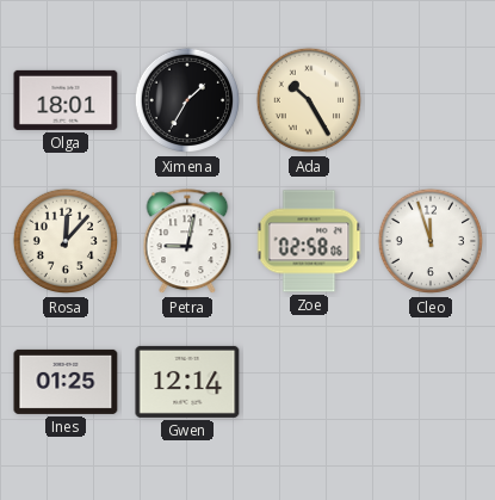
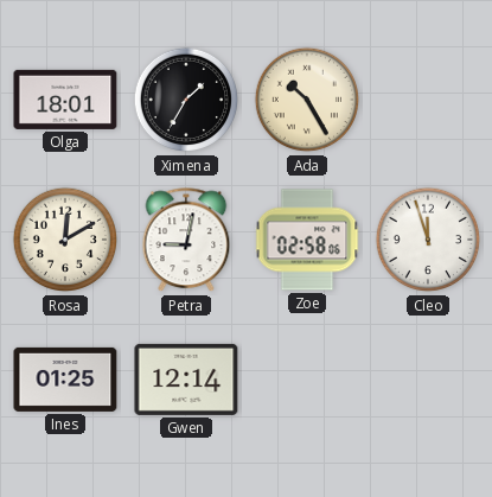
Rosa: 12:07 -> 12:10 (65, 240)
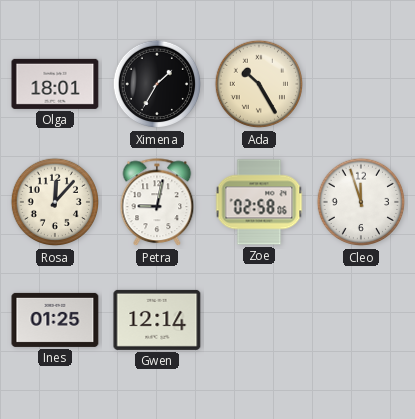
Rosa: 12:10 -> 12:07 (55, 202)
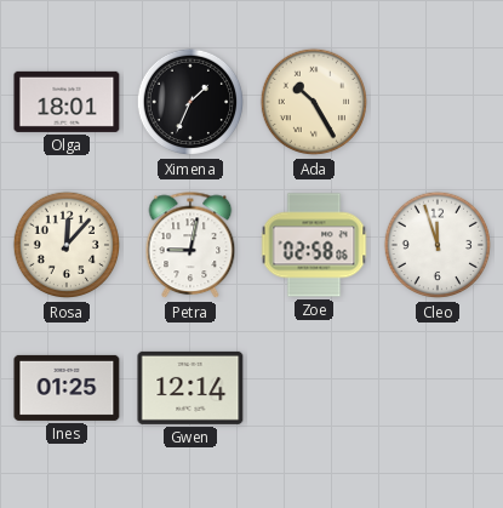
Ximena: 1:35 -> 1:34 (190, 102)
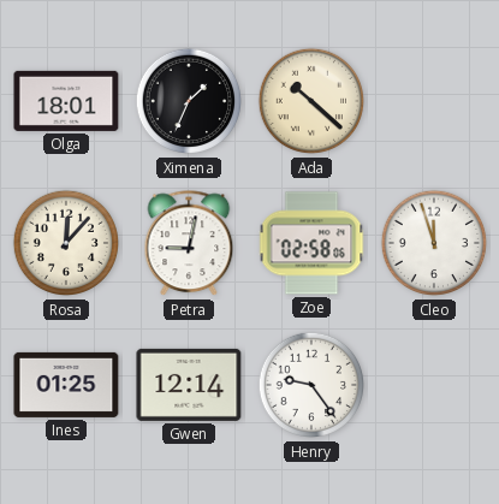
Ada: 10:25 -> 10:22 (311, 101)
Henry: none -> 9:24 (311, 385)
